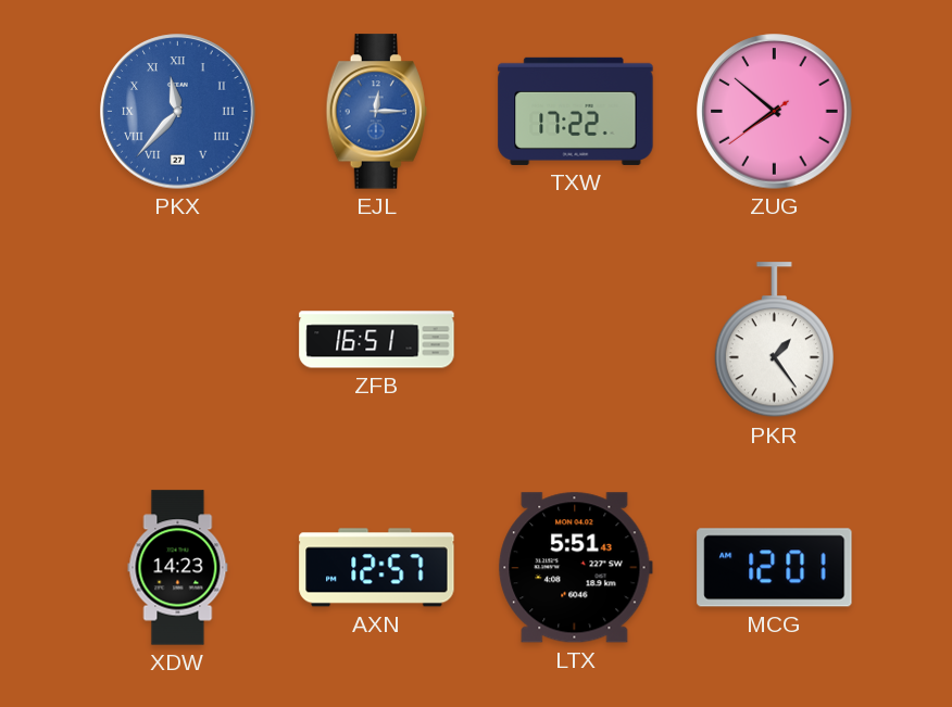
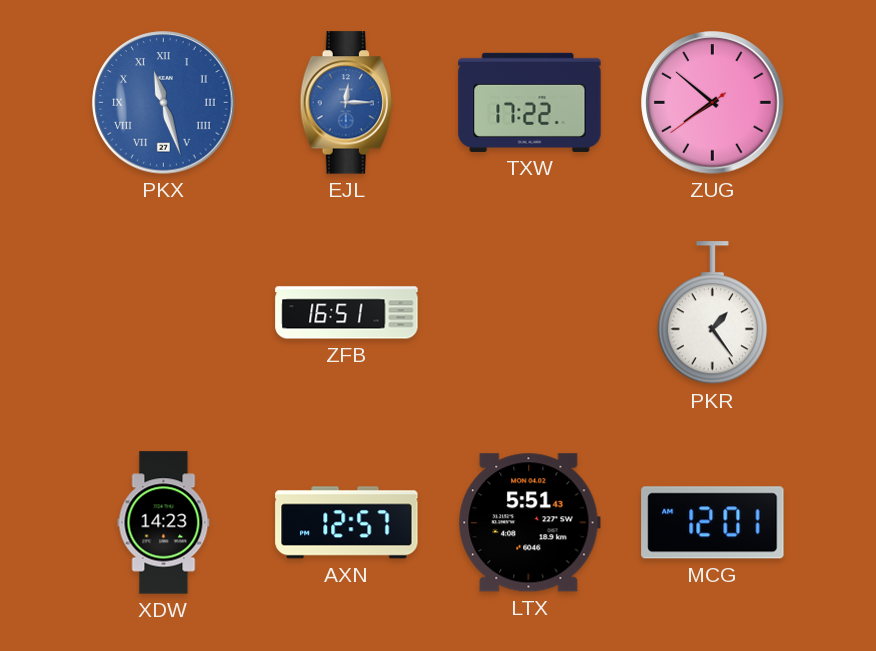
PKX: 11:37 -> 11:27 (164, 103)
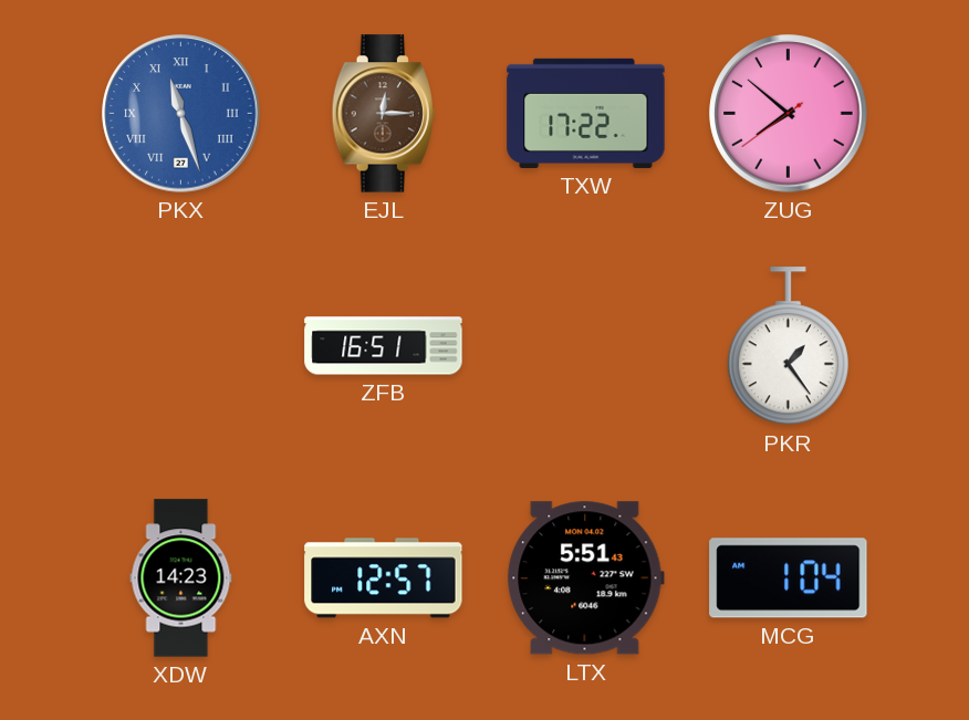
EJL dial: blue -> brown (383, 114)
MCG: 12:01 -> 1:04 (789, 578)
